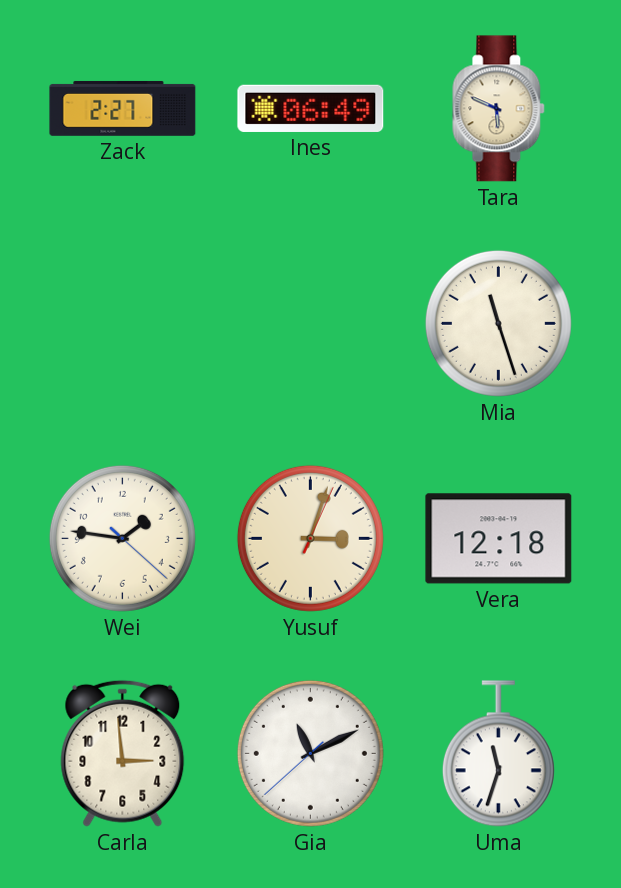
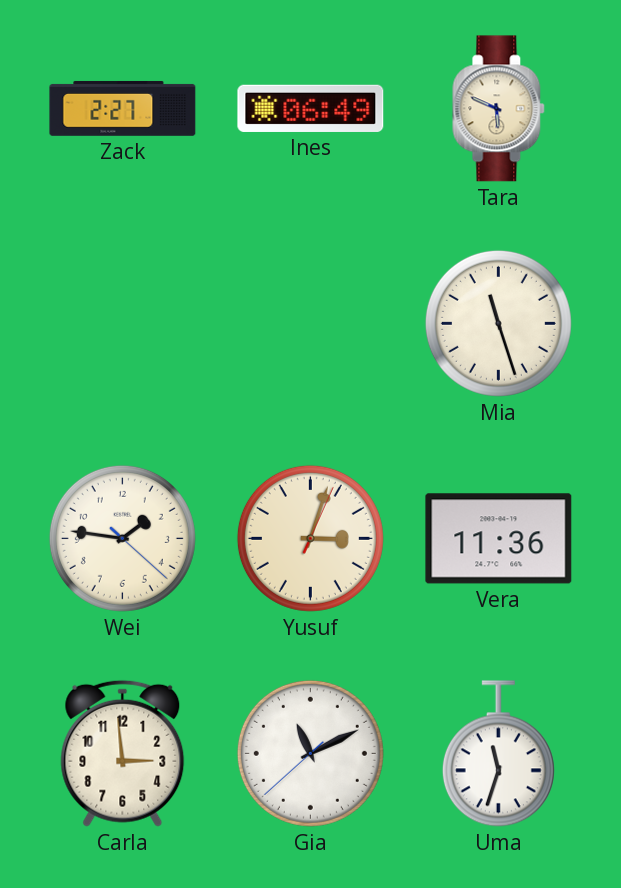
Vera: 12:18 -> 11:36 (499, 539)
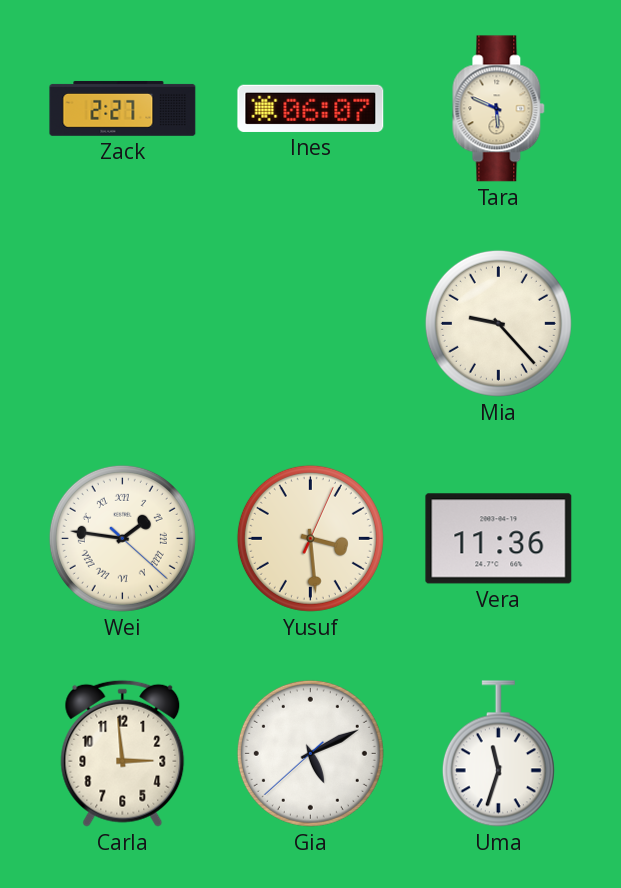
Ines: 06:49 -> 06:07 (311, 108)
Mia: 11:27 -> 9:23 (498, 323)
Wei numerals: Arabic -> Roman (122, 538)
Yusuf: 3:03 -> 3:29 (310, 538)
Gia: 11:10 -> 5:10 (310, 753)
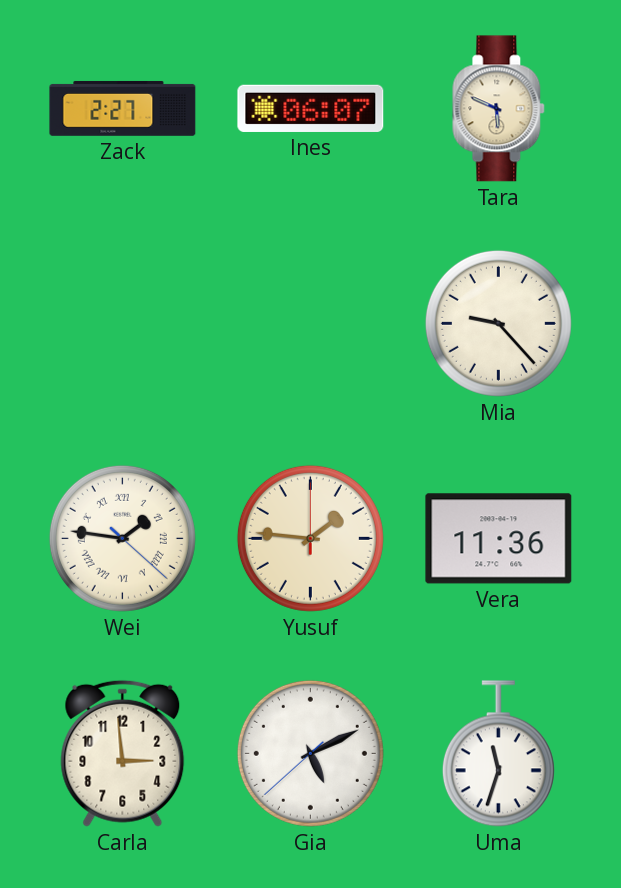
Yusuf: 3:29 -> 1:46 (310, 538)
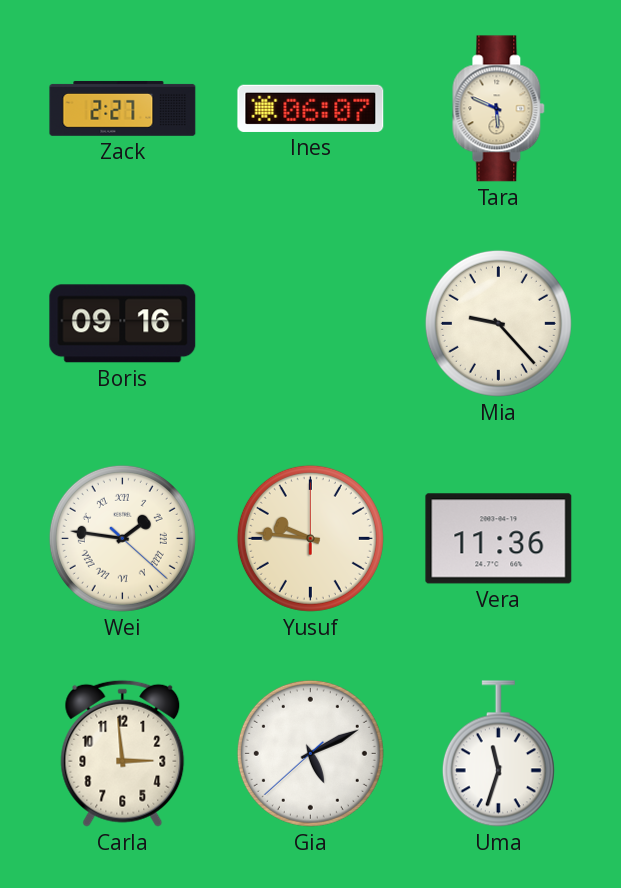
Boris: none -> 09:16 (123, 324)
Yusuf: 1:46 -> 9:46 (310, 538)
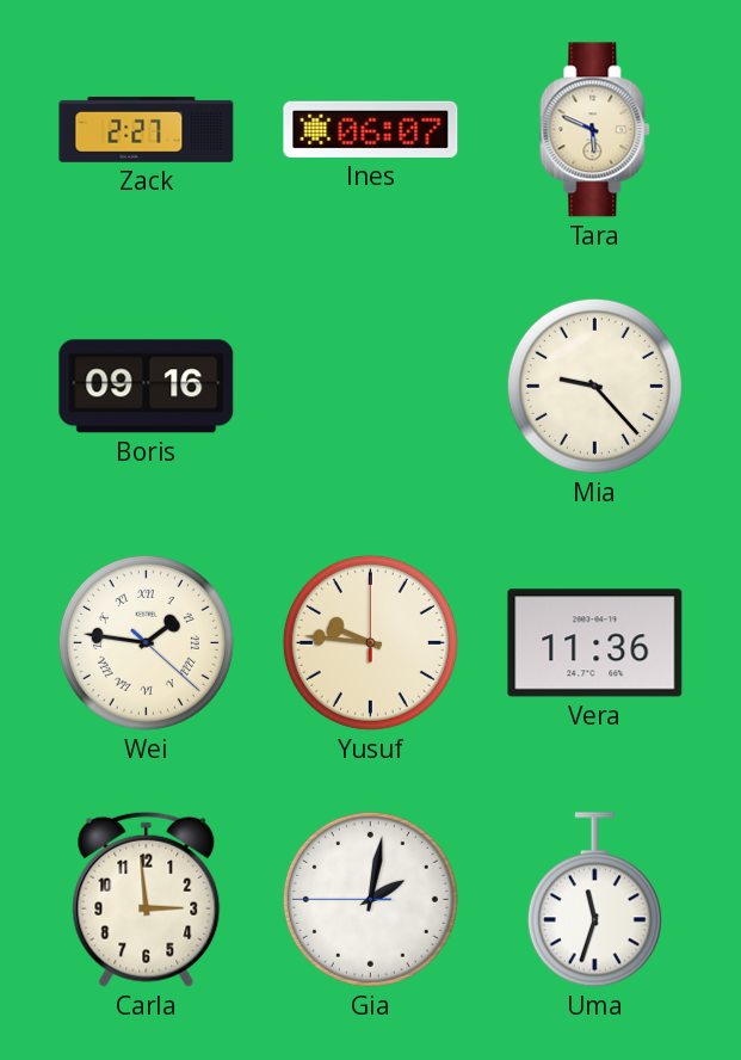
Gia: 5:10 -> 2:01 (370, 899)
